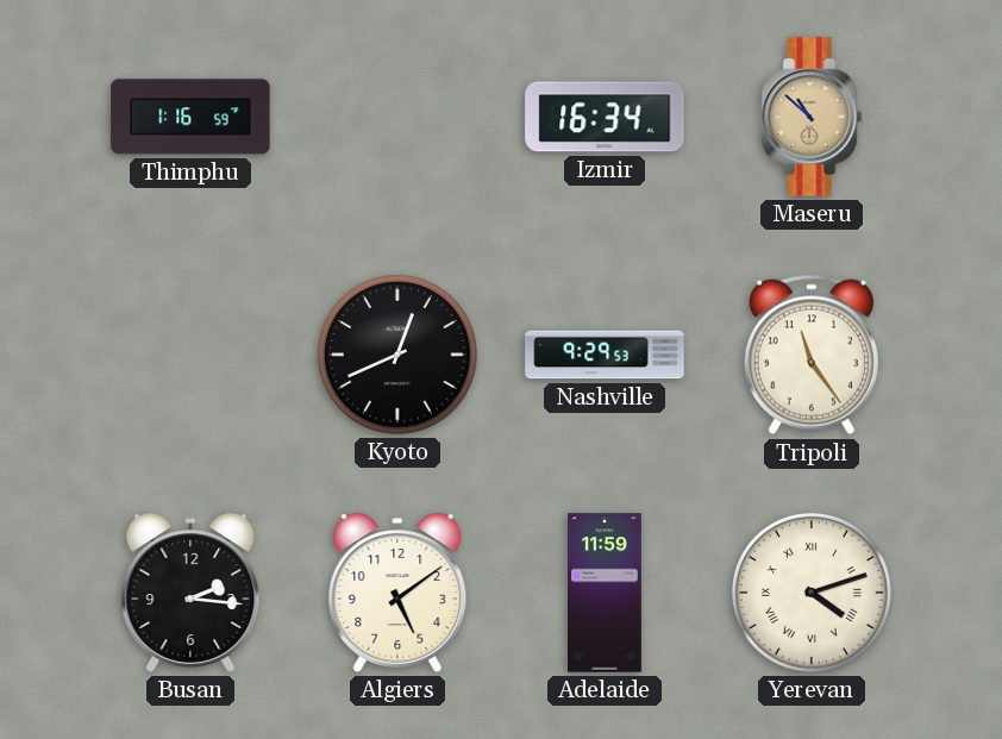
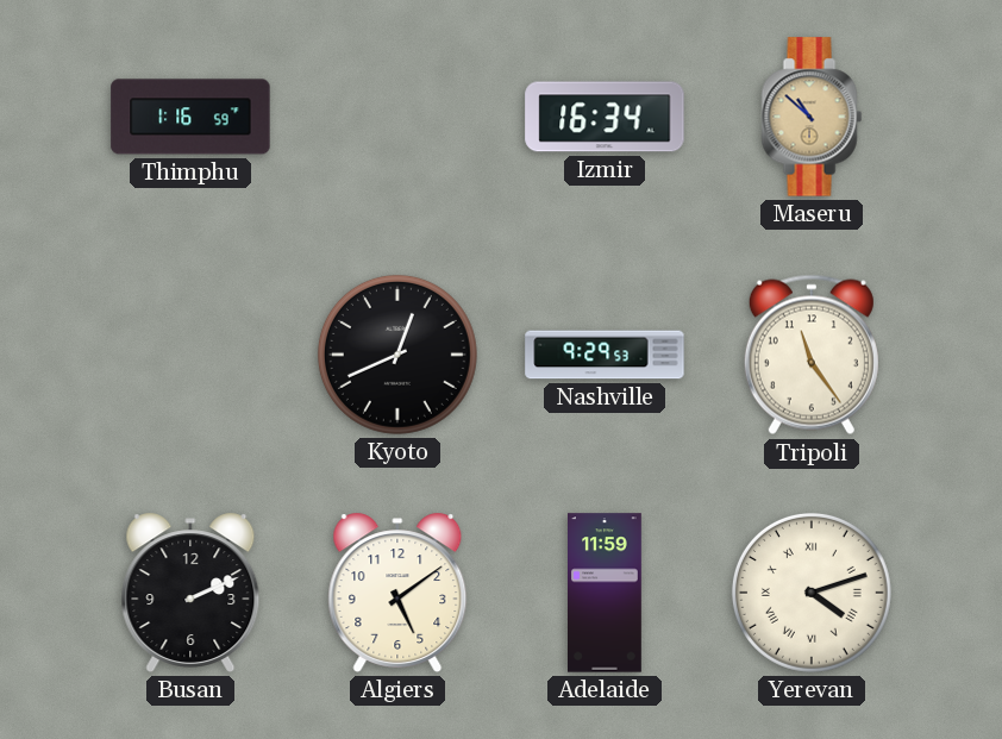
Busan: 2:16 -> 2:11 (190, 593)
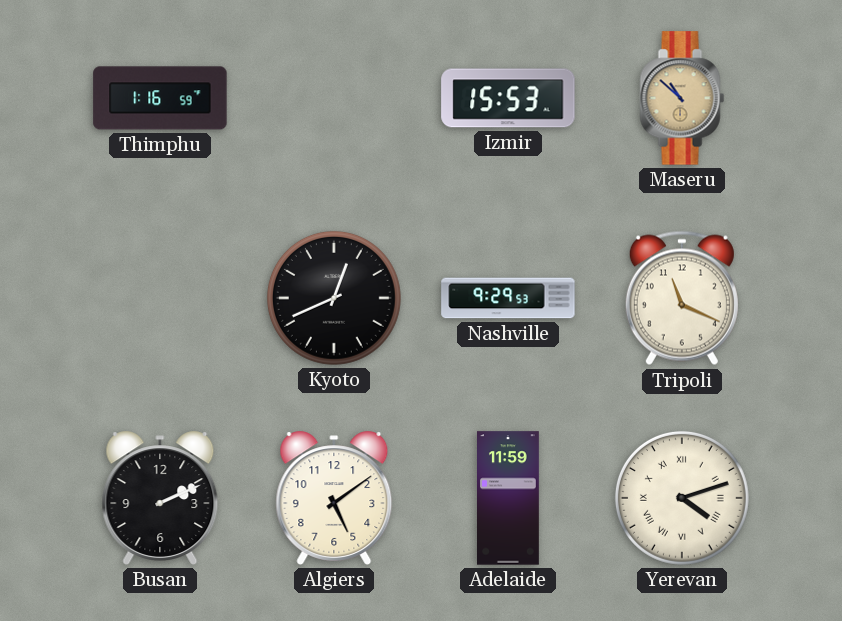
Izmir: 16:34 -> 15:53 (508, 98)
Tripoli: 11:24 -> 11:19 (682, 298)
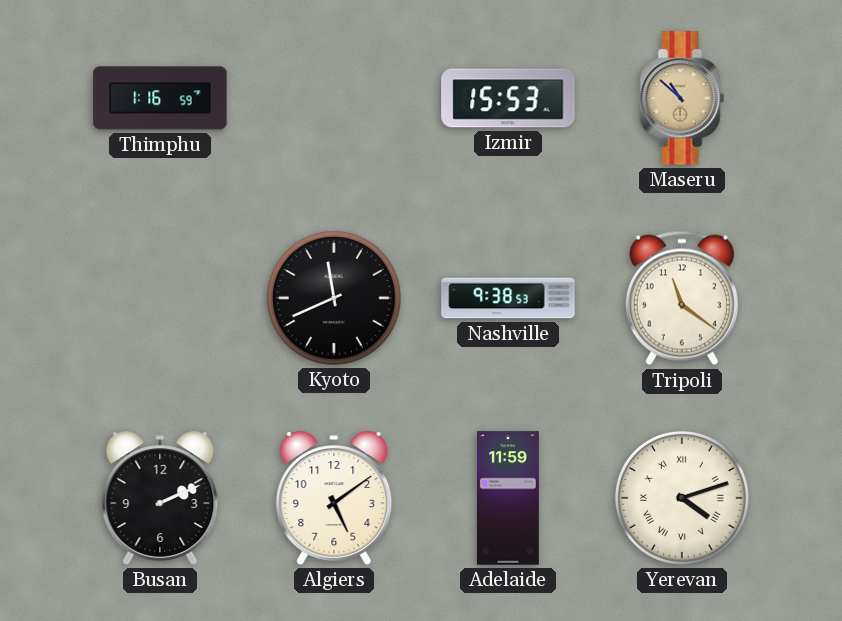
Kyoto: 12:41 -> 11:41 (334, 298)
Nashville: 9:29 -> 9:38 (508, 298)
Tripoli: 11:19 -> 11:21 (682, 298)
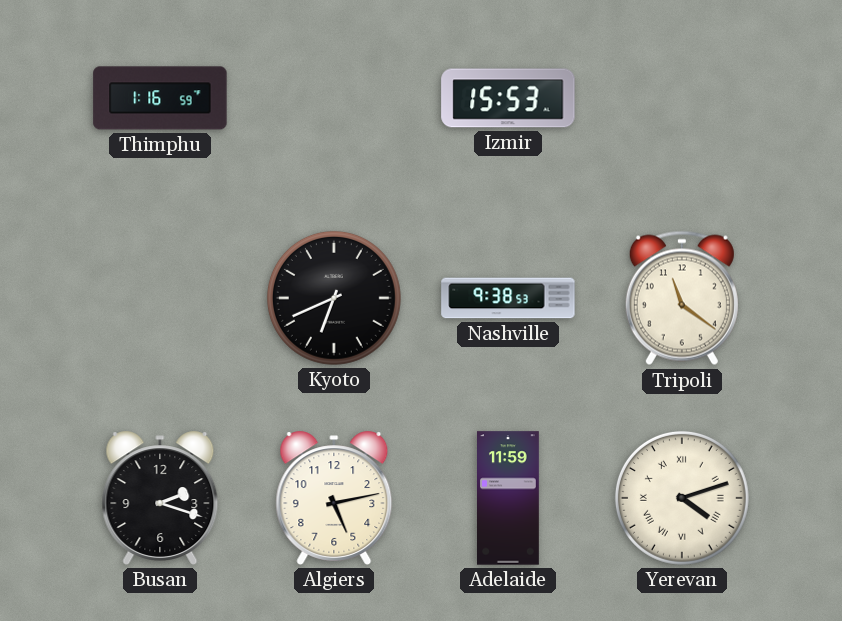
Maseru: 10:52 -> none (682, 98)
Kyoto: 11:41 -> 6:41 (334, 298)
Busan: 2:11 -> 2:18 (160, 498)
Algiers: 5:09 -> 5:13 (334, 498)
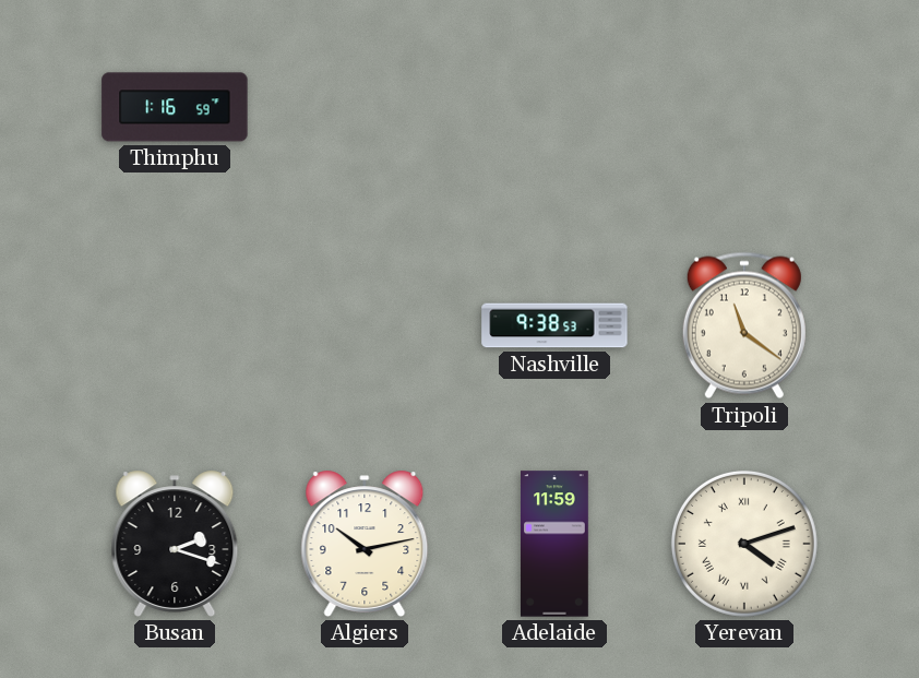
Izmir: 15:53 -> none (508, 98)
Kyoto: 6:41 -> none (334, 298)
Algiers: 5:13 -> 10:13 (365, 544)
